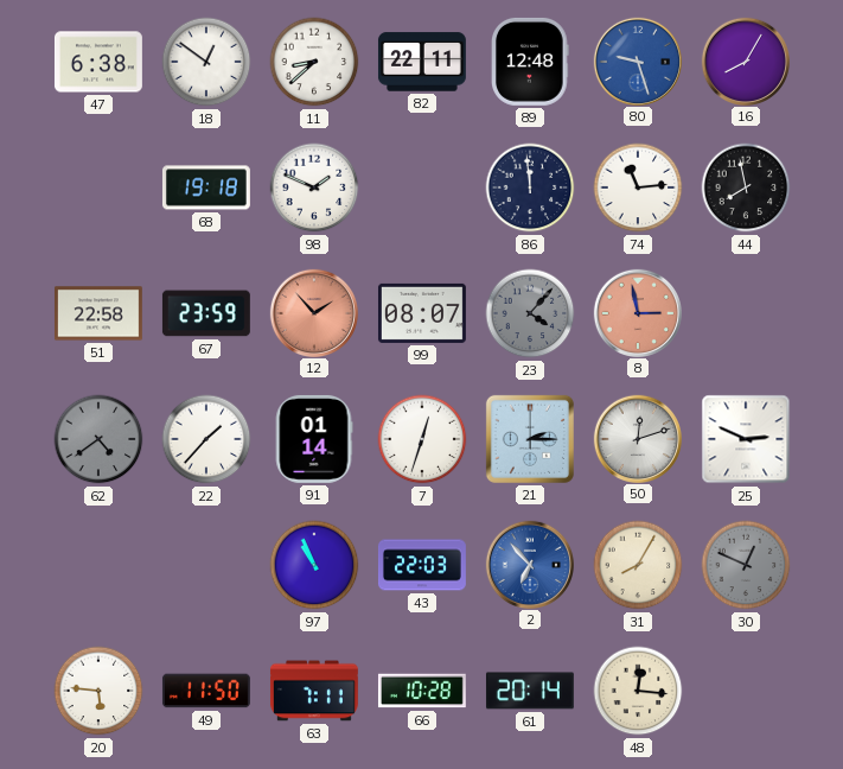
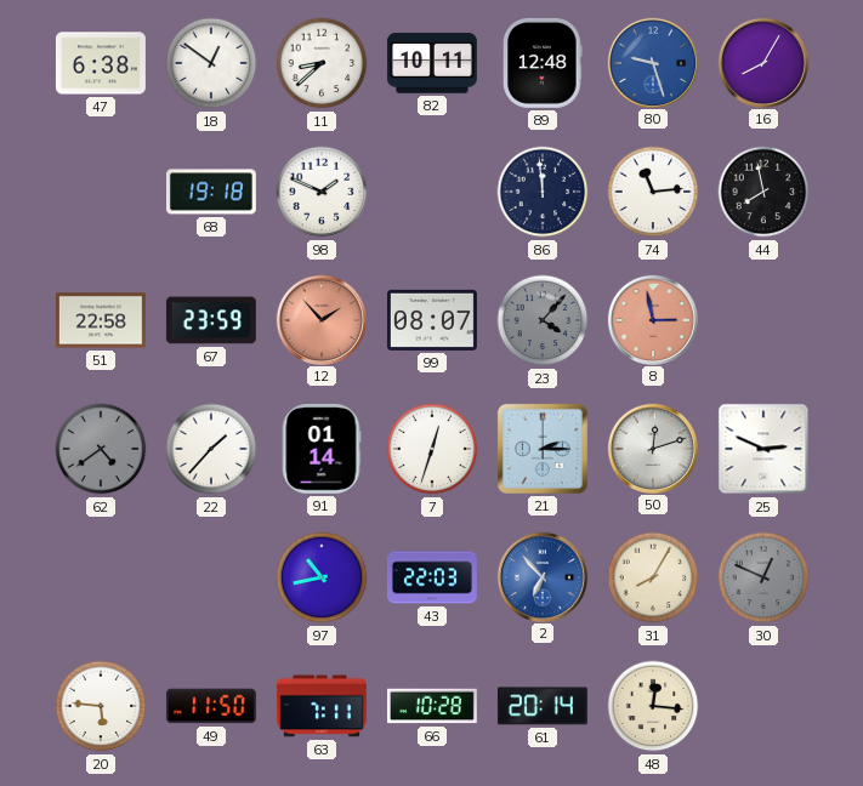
82: 22:11 -> 10:11 (432, 63)
97: 10:56 -> 10:43 (322, 577)
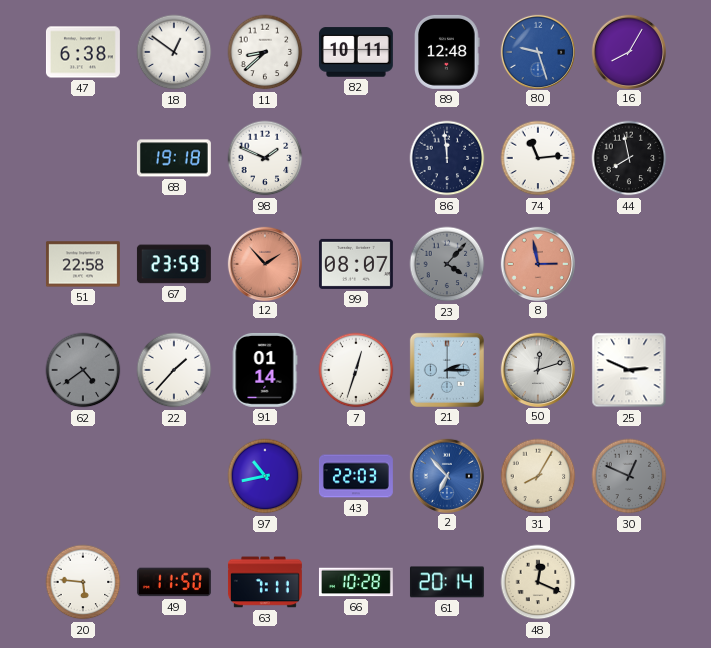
48: 12:16 -> 12:19 (538, 582)
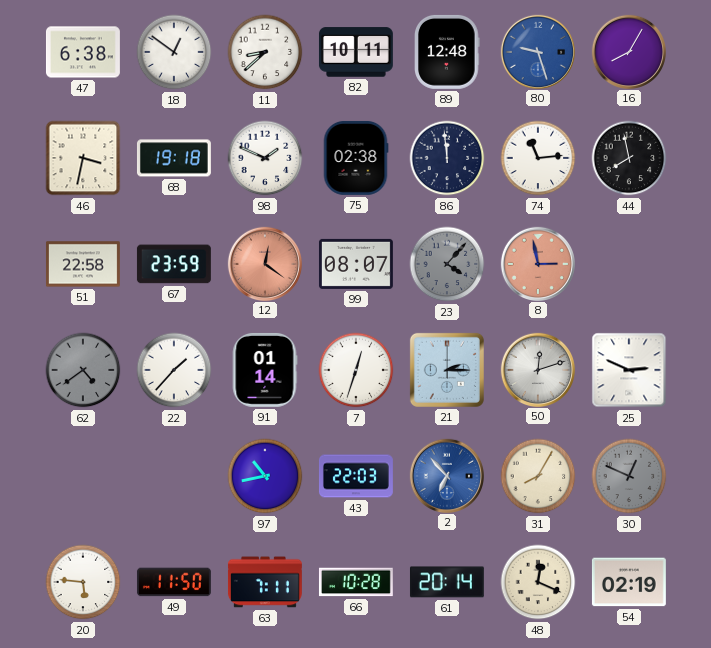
46: none -> 3:32 (83, 158)
75: none -> 02:38 (356, 158)
12: 1:53 -> 12:21 (264, 263)
54: none -> 02:19 (629, 582)
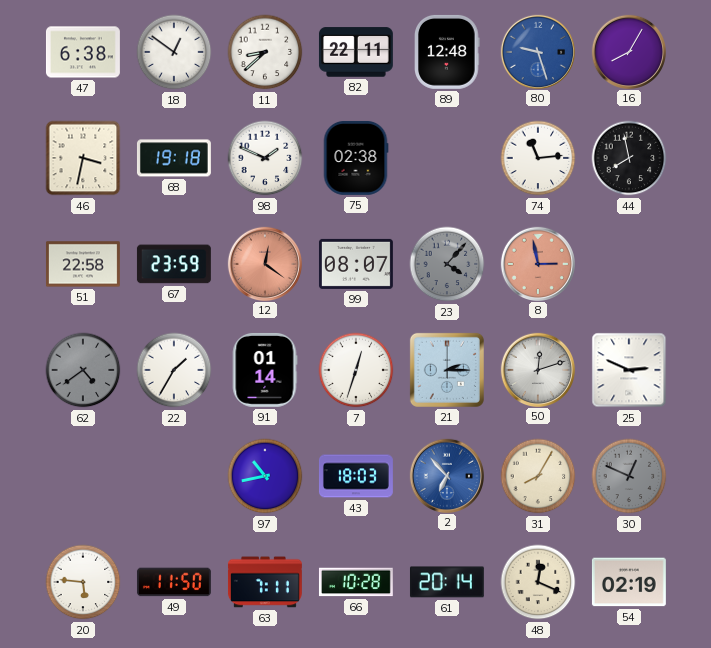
82: 10:11 -> 22:11 (356, 52)
86: 11:59 -> none (447, 158)
22: 1:37 -> 1:35 (174, 370)
43: 22:03 -> 18:03 (356, 476)
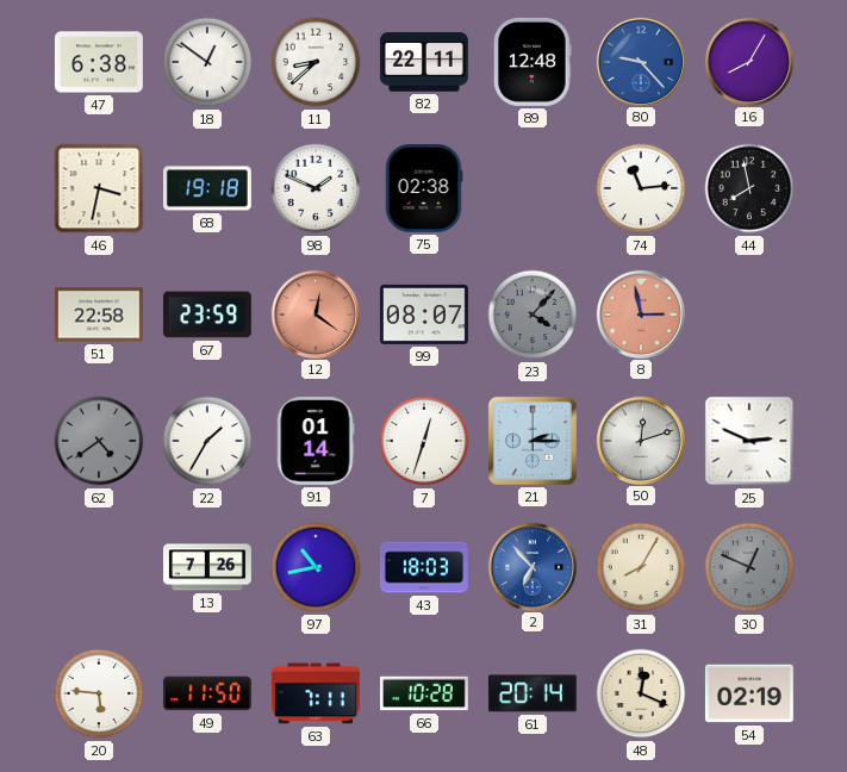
80: 9:27 -> 9:23 (640, 61)
13: none -> 7:26 (207, 567)
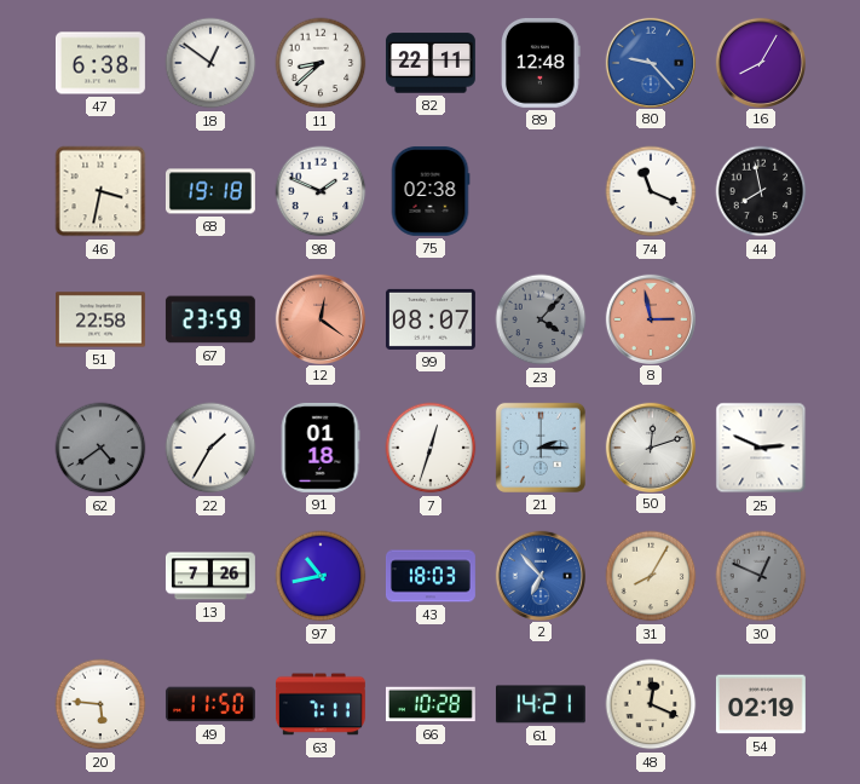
74: 11:14 -> 11:19 (651, 191)
91: 01:14 -> 01:18 (321, 448)
61: 20:14 -> 14:21 (541, 704)
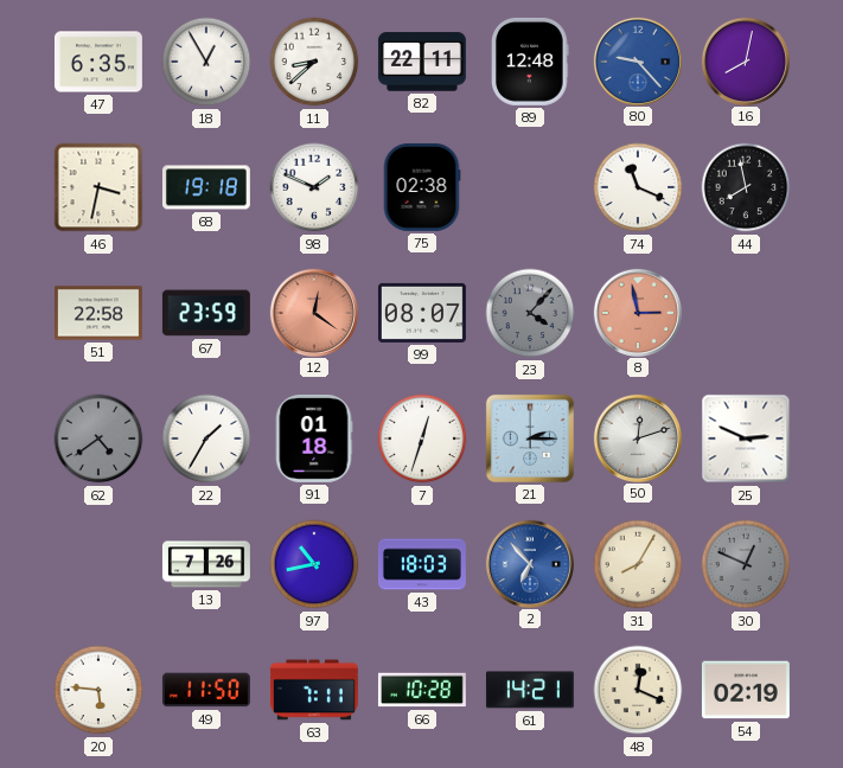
47: 6:38 -> 6:35 (98, 62)
18: 12:51 -> 12:55 (206, 62)
16: 8:05 -> 8:02 (745, 60)
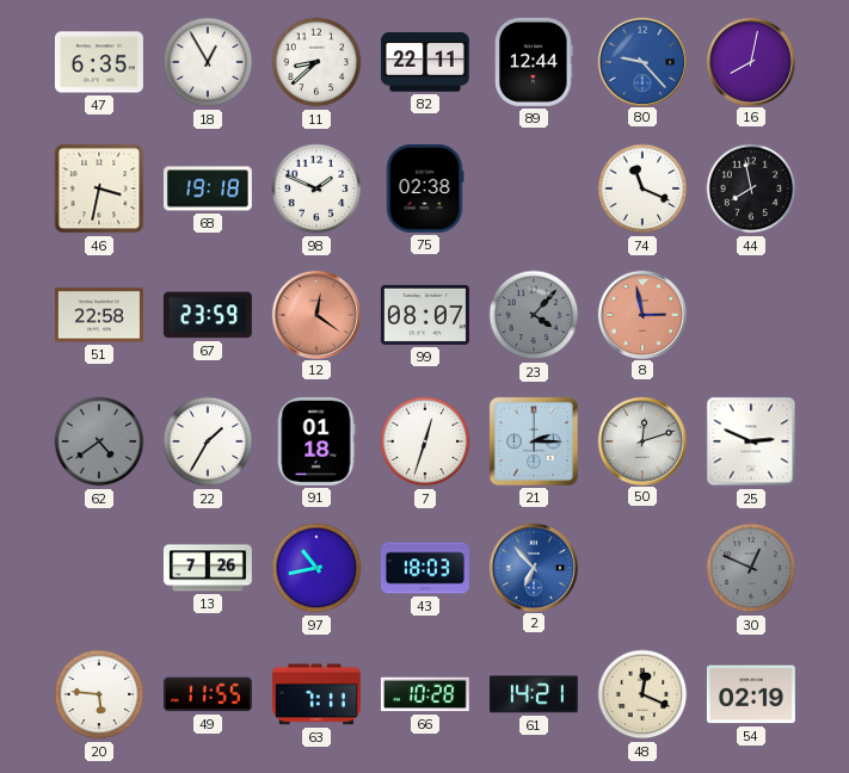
89: 12:48 -> 12:44 (535, 62)
31: 8:05 -> none (638, 564)
49: 11:50 -> 11:55 (208, 694)
